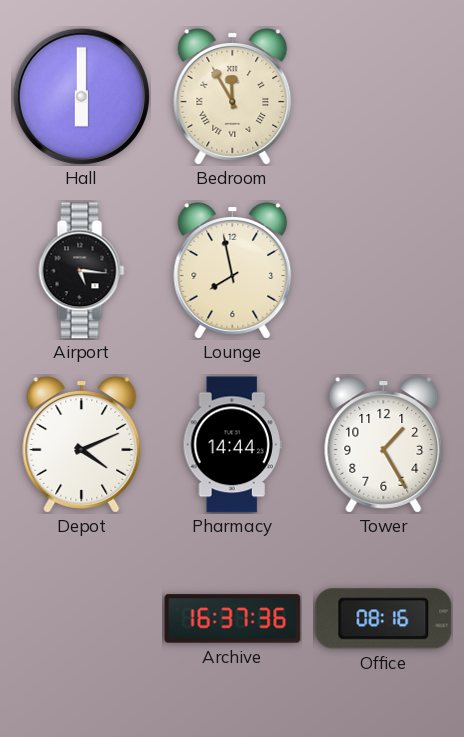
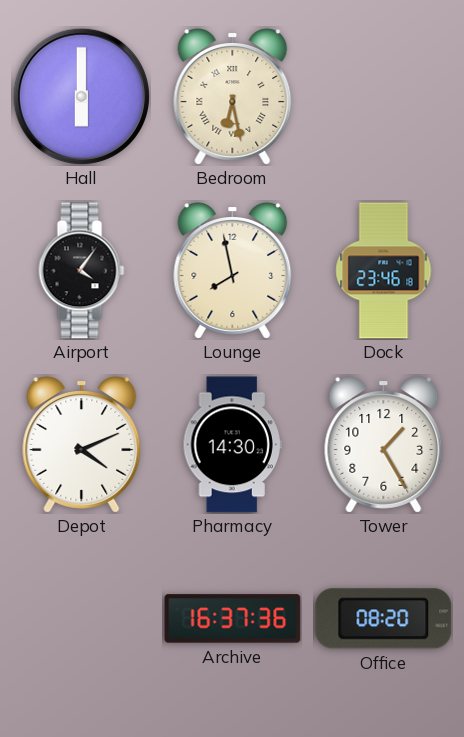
Bedroom: 11:55 -> 6:28 (233, 97)
Airport: 5:16 -> 4:06 (82, 271)
Dock: none -> 23:46 (384, 271)
Pharmacy: 14:44 -> 14:30 (232, 445)
Office: 08:16 -> 08:20 (384, 619)
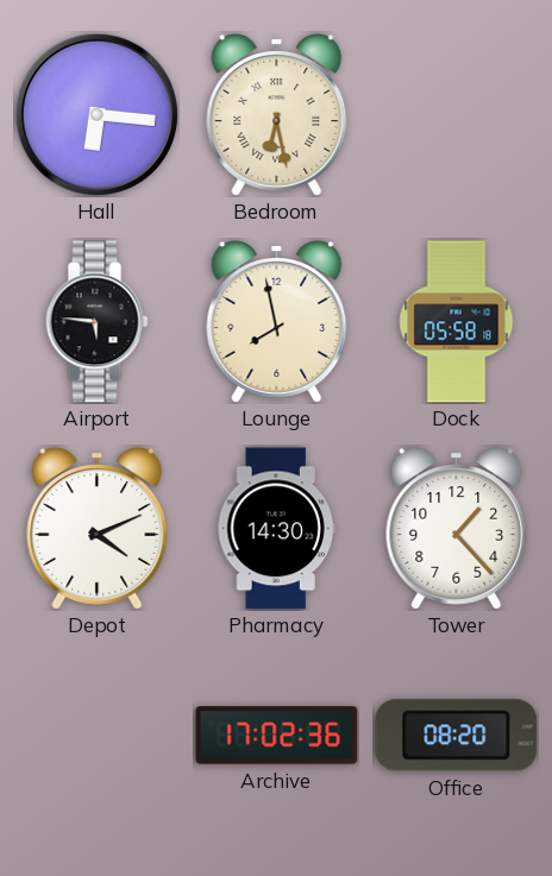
Hall: 6:00 -> 6:16 (96, 114)
Airport: 4:06 -> 5:46 (98, 322)
Dock: 23:46 -> 05:58 (457, 322)
Tower: 1:25 -> 1:23 (457, 529)
Archive: 16:37 -> 17:02 (277, 736)
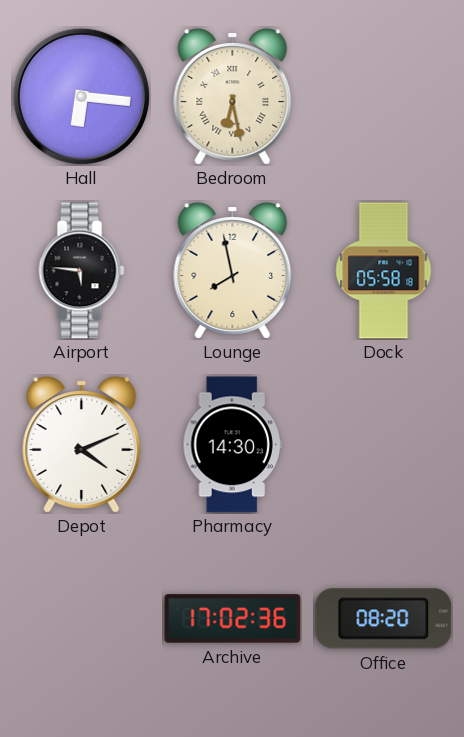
Tower: 1:23 -> none (457, 529)
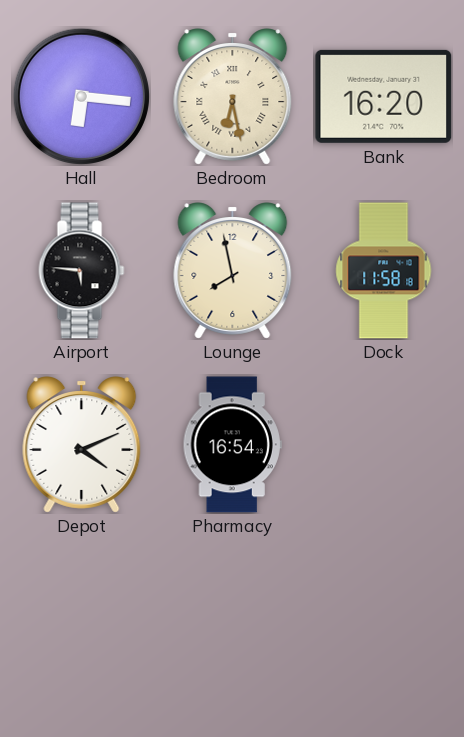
Bank: none -> 16:20 (384, 96)
Dock: 05:58 -> 11:58 (384, 271)
Pharmacy: 14:30 -> 16:54 (232, 445)
Archive: 17:02 -> none (233, 619)
Office: 08:20 -> none (384, 619)
